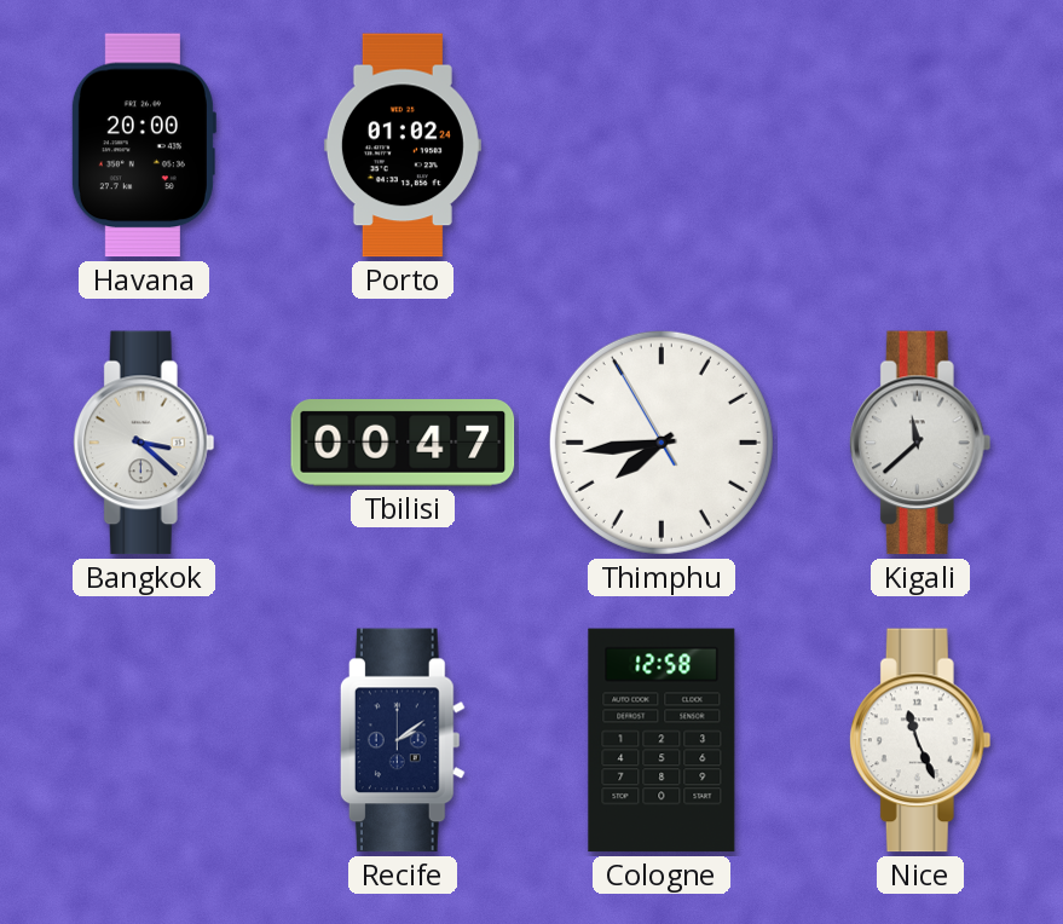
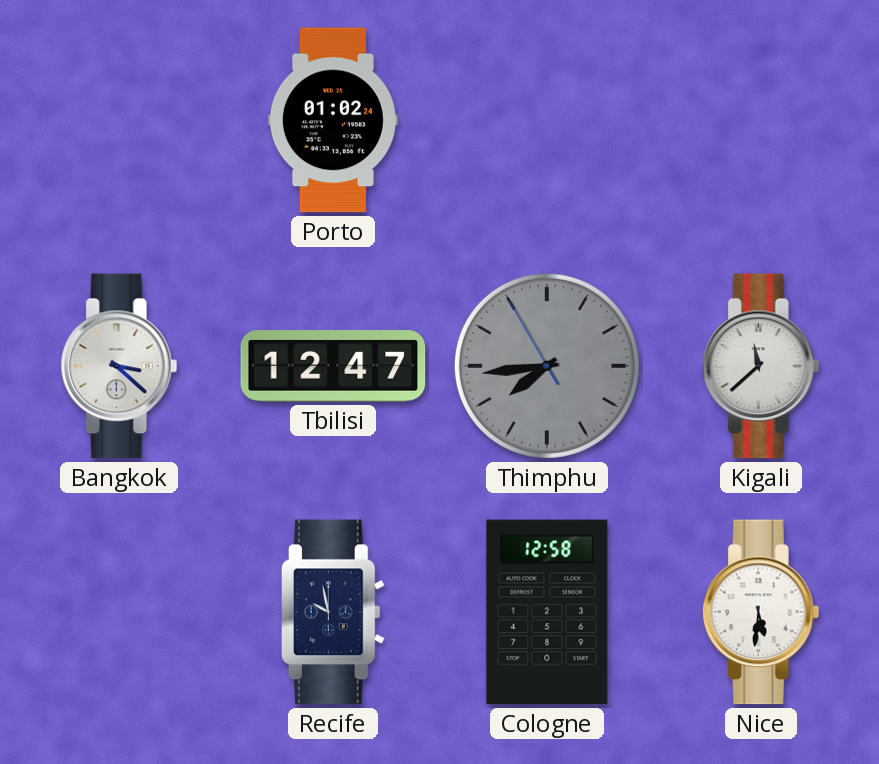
Havana: 20:00 -> none (143, 145)
Tbilisi: 00:47 -> 12:47 (333, 367)
Thimphu dial: white -> grey (547, 366)
Recife: 2:09 -> 9:58 (333, 612)
Nice: 11:26 -> 5:31 (761, 612)
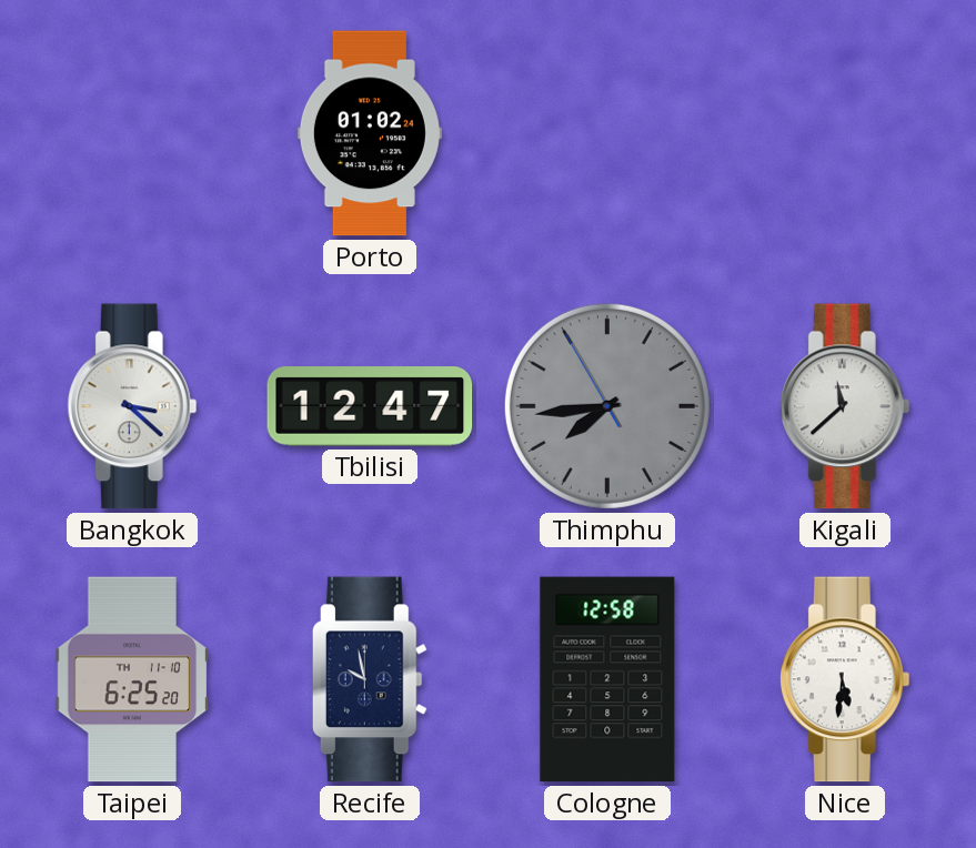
Taipei: none -> 6:25 (132, 679)
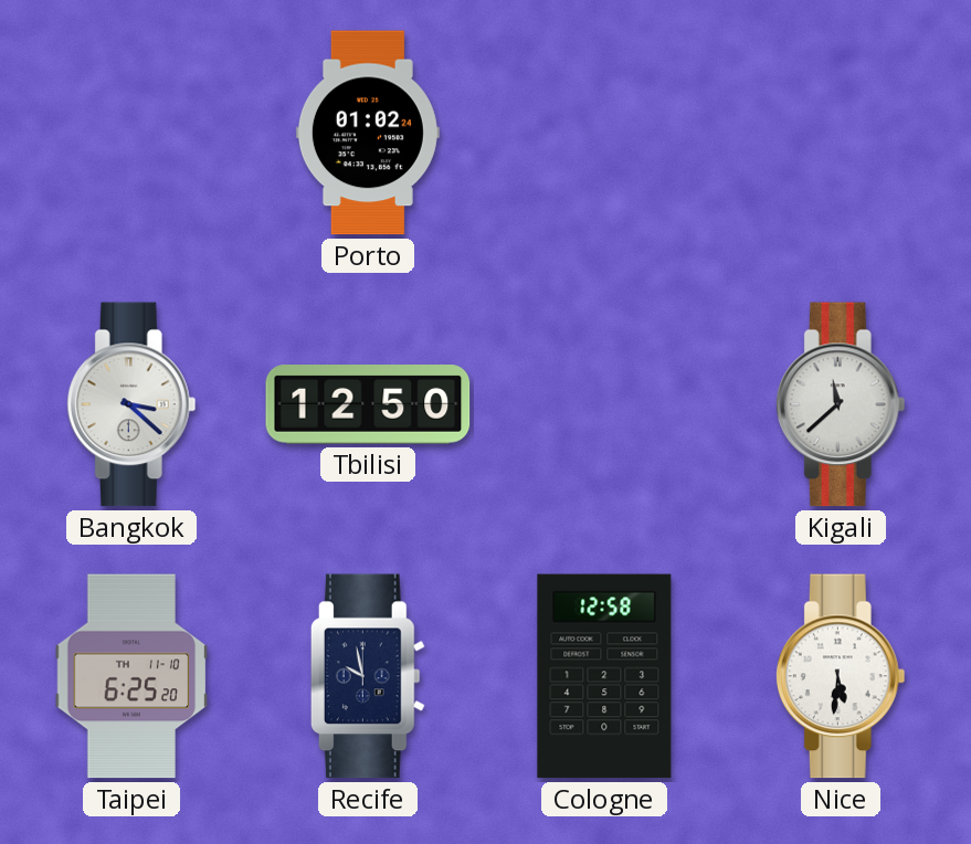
Tbilisi: 12:47 -> 12:50 (368, 405)
Thimphu: 7:43 -> none (607, 406)
